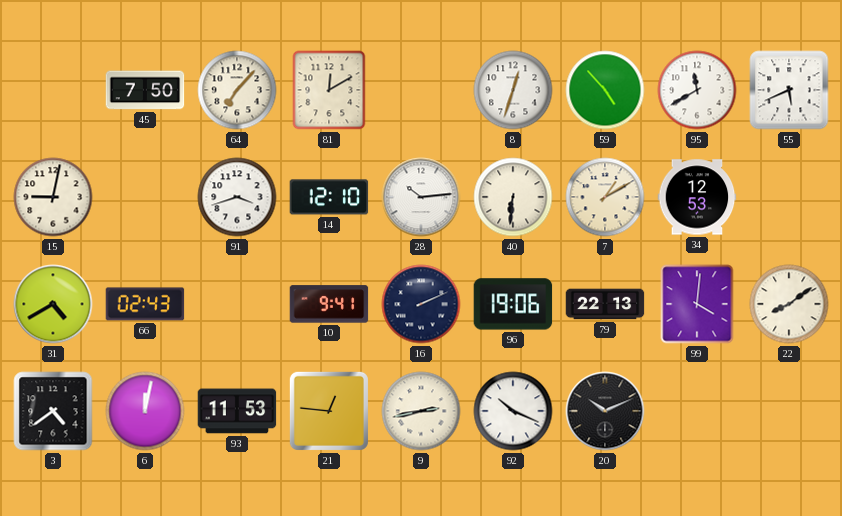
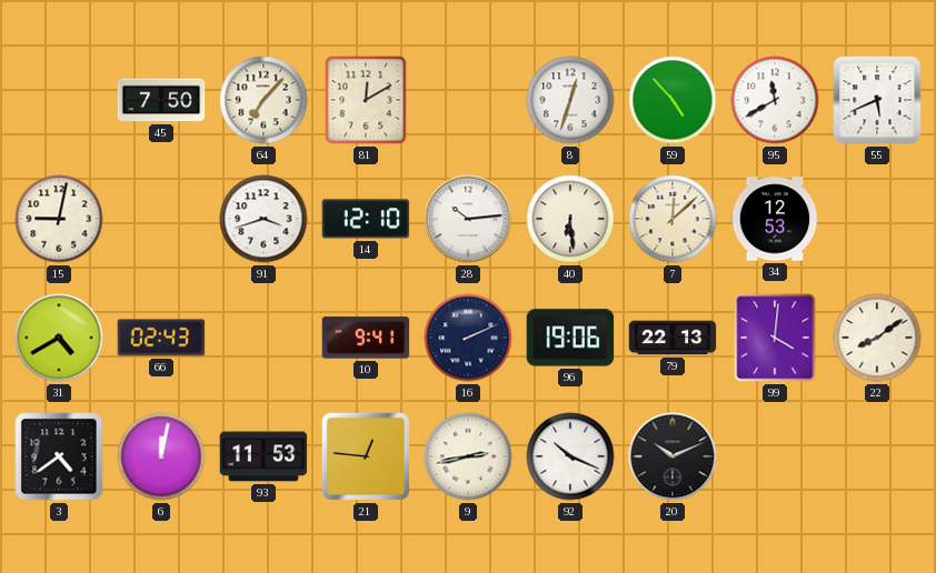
40: 6:31 -> 6:29 (570, 219)
7: 1:10 -> 12:08 (673, 219)
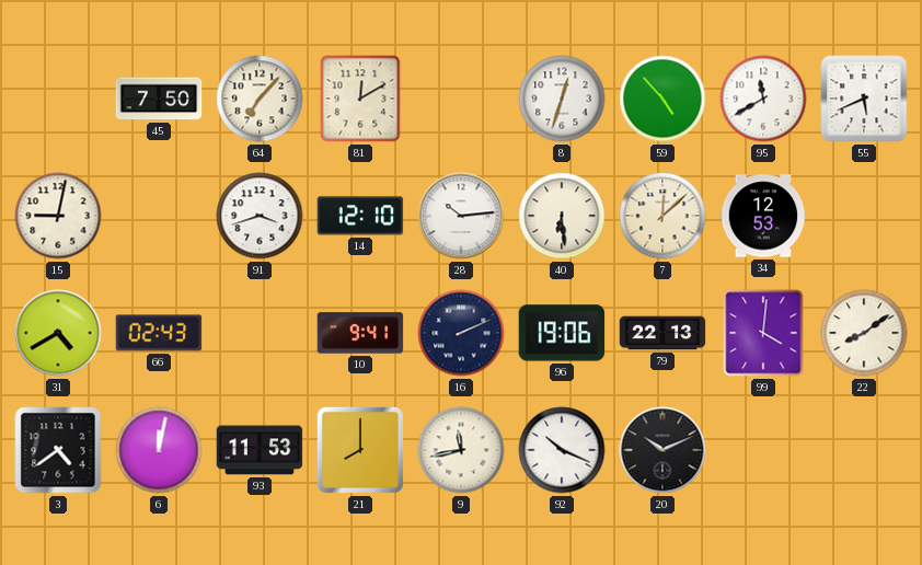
21: 12:46 -> 8:00 (360, 450)
9: 2:43 -> 11:43 (461, 450)
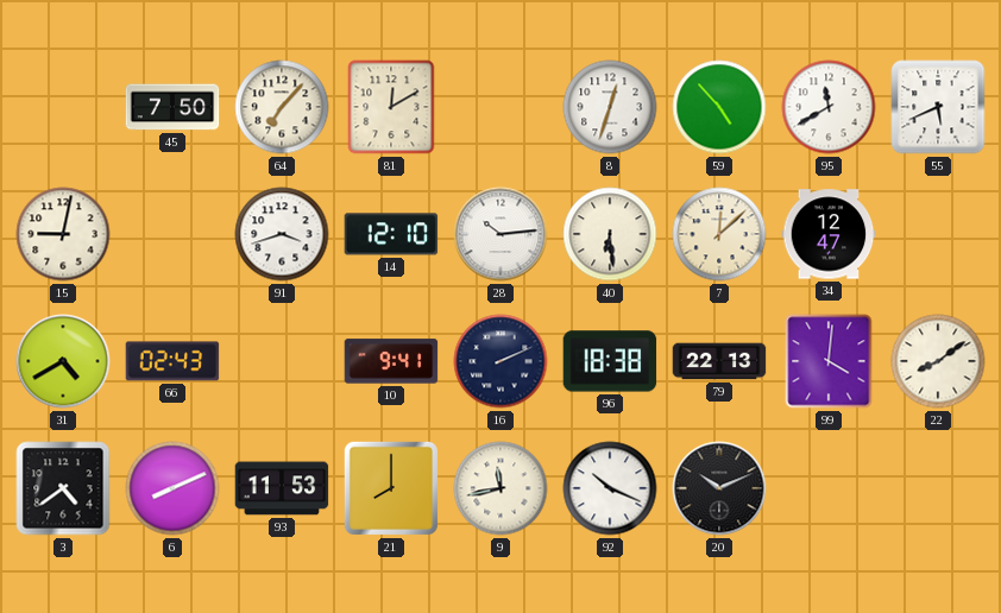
34: 12:53 -> 12:47 (829, 234)
96: 19:06 -> 18:38 (610, 361)
6: 12:02 -> 8:11 (172, 488)
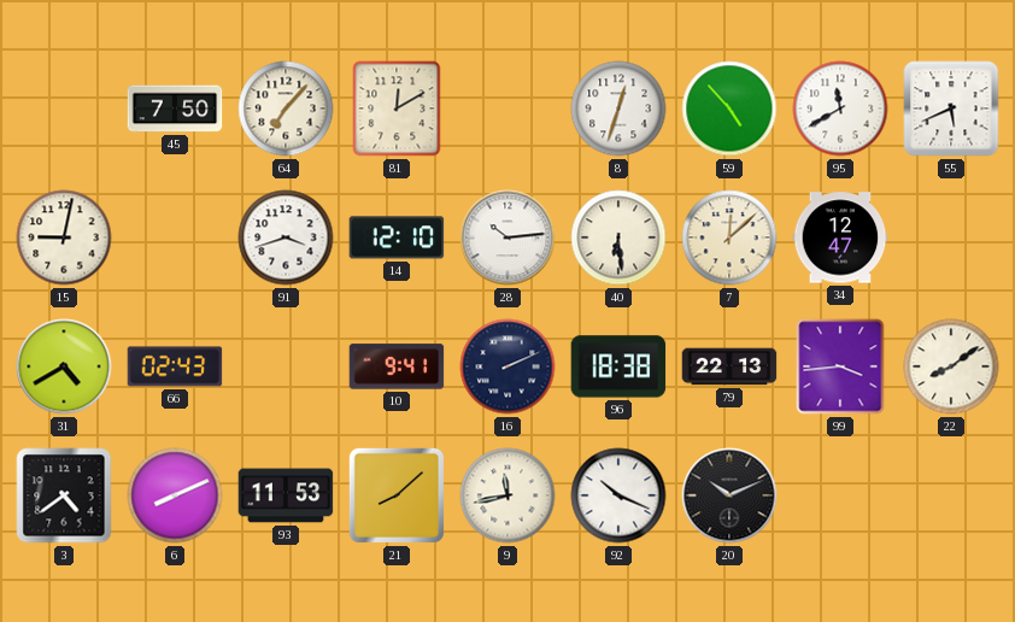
99: 4:01 -> 3:44 (840, 366)
21: 8:00 -> 8:08 (397, 495)
